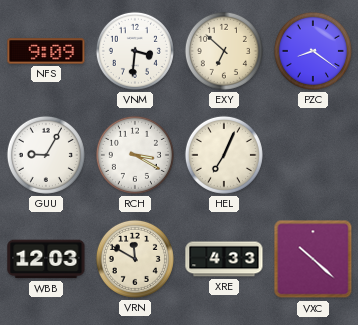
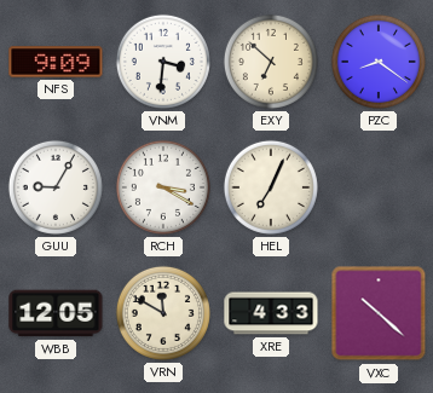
WBB: 12:03 -> 12:05 (56, 313)
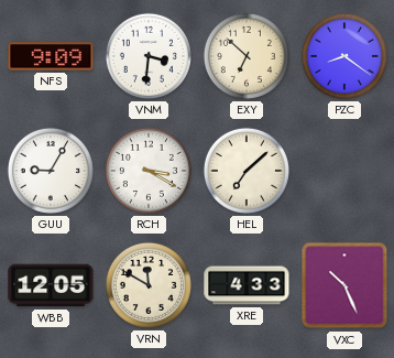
HEL: 7:04 -> 7:08 (247, 171)
VXC: 10:22 -> 10:26 (344, 285)
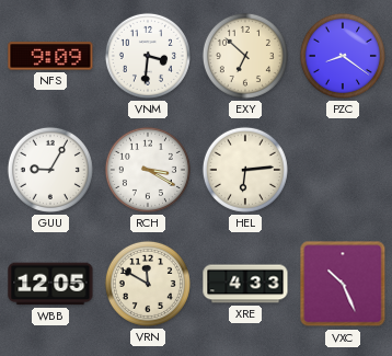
HEL: 7:08 -> 6:14 (245, 170)
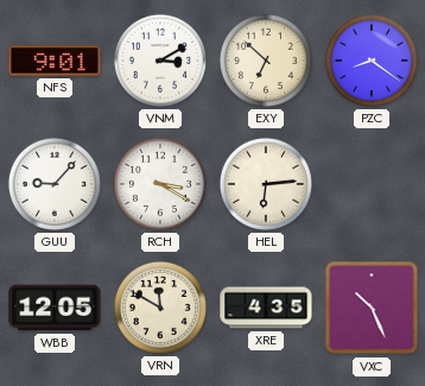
NFS: 9:09 -> 9:01 (55, 61)
VNM: 3:31 -> 3:10 (160, 61)
GUU: 9:05 -> 9:07 (55, 184)
XRE: 4:33 -> 4:35 (266, 308)
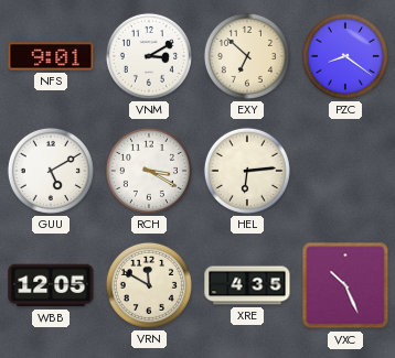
GUU: 9:07 -> 5:10 (51, 171)
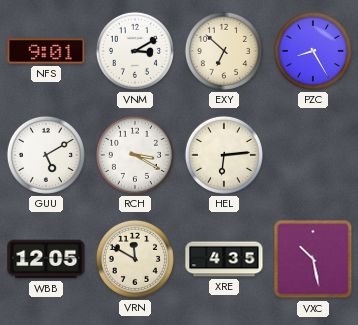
PZC: 8:21 -> 8:25 (313, 51)
VXC: 10:26 -> 10:28 (313, 259)
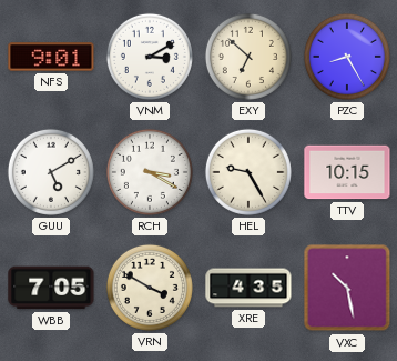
HEL: 6:14 -> 9:25 (248, 172)
TTV: none -> 10:15 (347, 172)
WBB: 12:05 -> 7:05 (51, 288)
VRN: 11:50 -> 3:50 (150, 288)
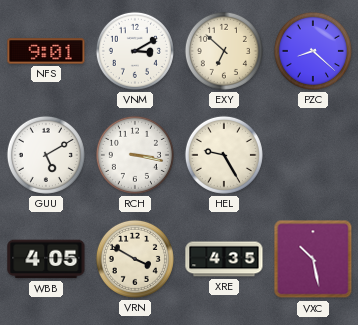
PZC: 8:25 -> 8:22 (313, 51)
RCH: 3:20 -> 3:17 (135, 155)
TTV: 10:15 -> none (347, 172)
WBB: 7:05 -> 4:05 (46, 259)
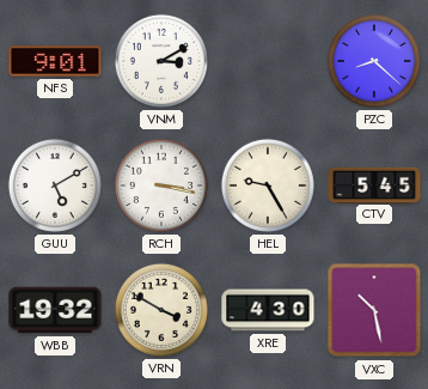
EXY: 6:52 -> none (224, 51)
CTV: none -> 5:45 (374, 184)
WBB: 4:05 -> 19:32 (55, 310)
XRE: 4:35 -> 4:30 (268, 310)
